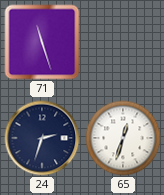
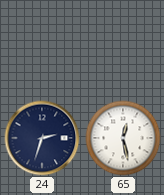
71: 11:27 -> none (42, 42)
65: 12:33 -> 12:28 (123, 138)
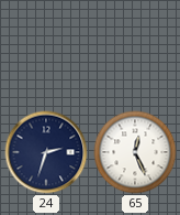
65: 12:28 -> 12:26 (135, 152)
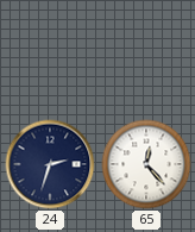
65: 12:26 -> 12:23 (146, 164)
